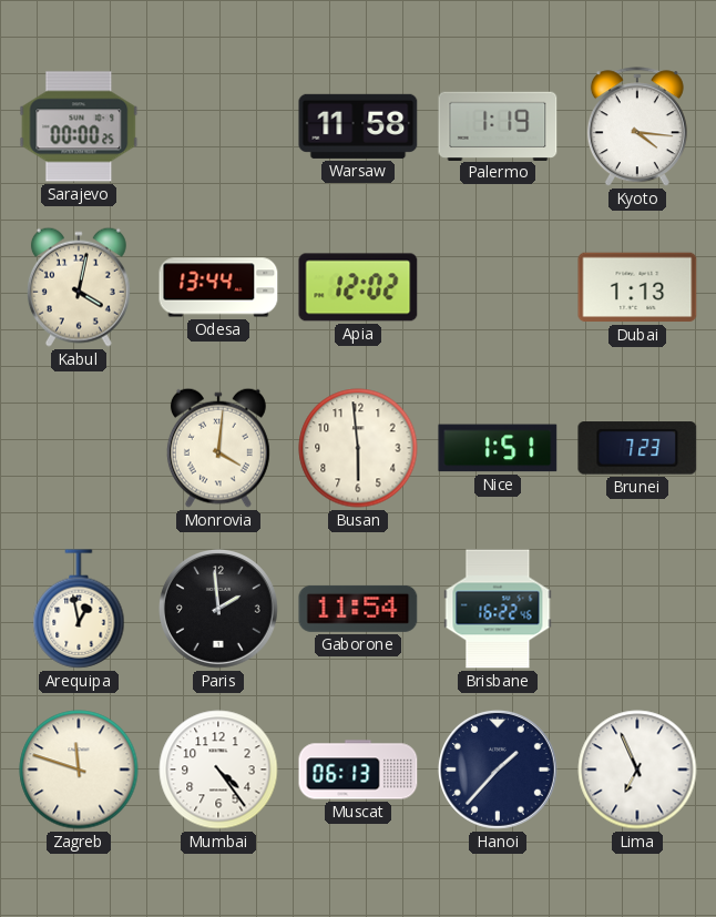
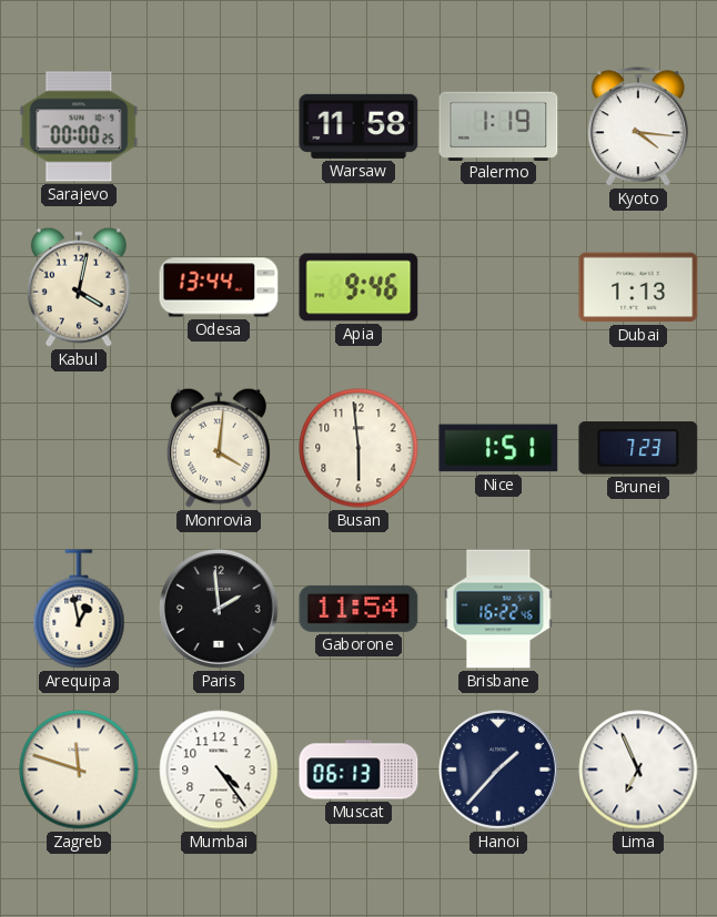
Apia: 12:02 -> 9:46 (358, 287)
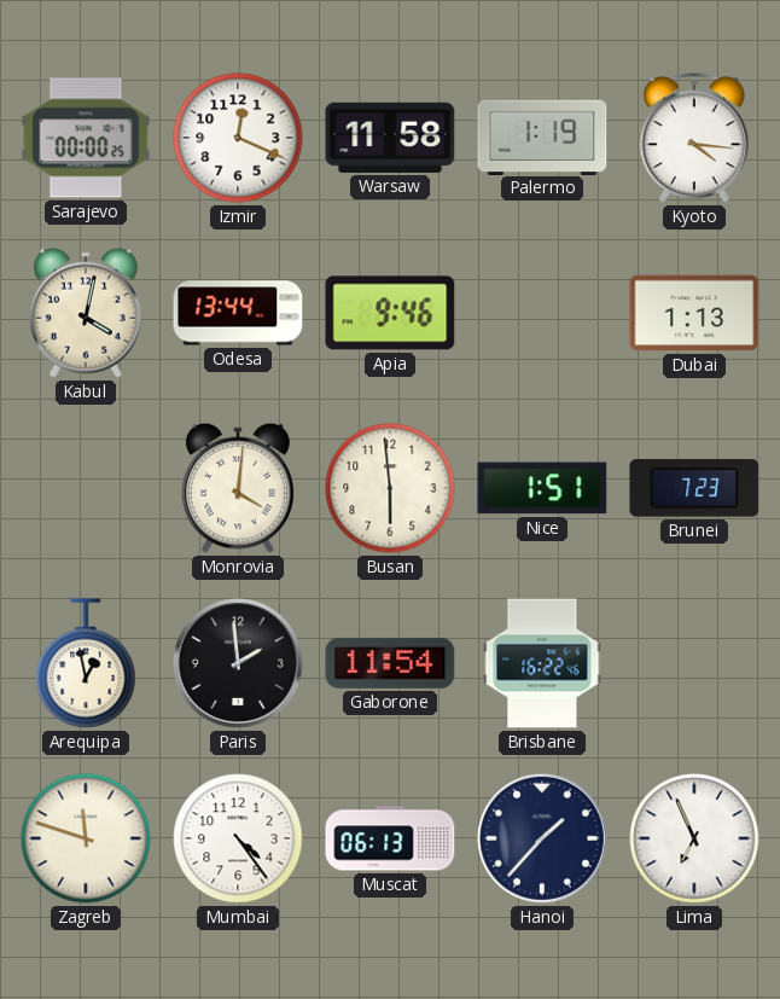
Izmir: none -> 12:19 (238, 138)
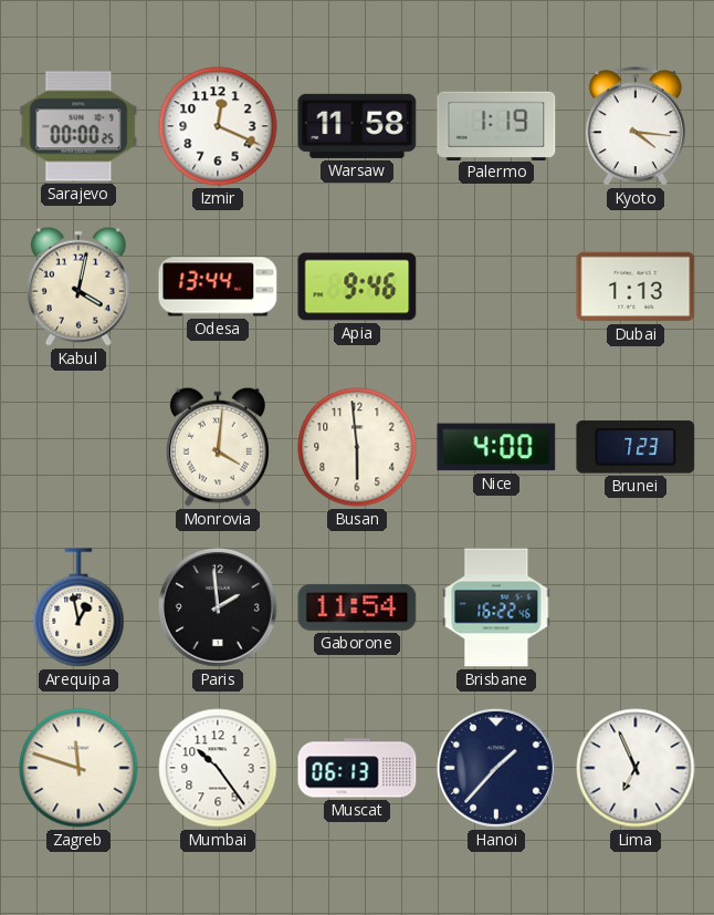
Nice: 1:51 -> 4:00 (496, 447)
Mumbai: 4:24 -> 10:24 (218, 768)
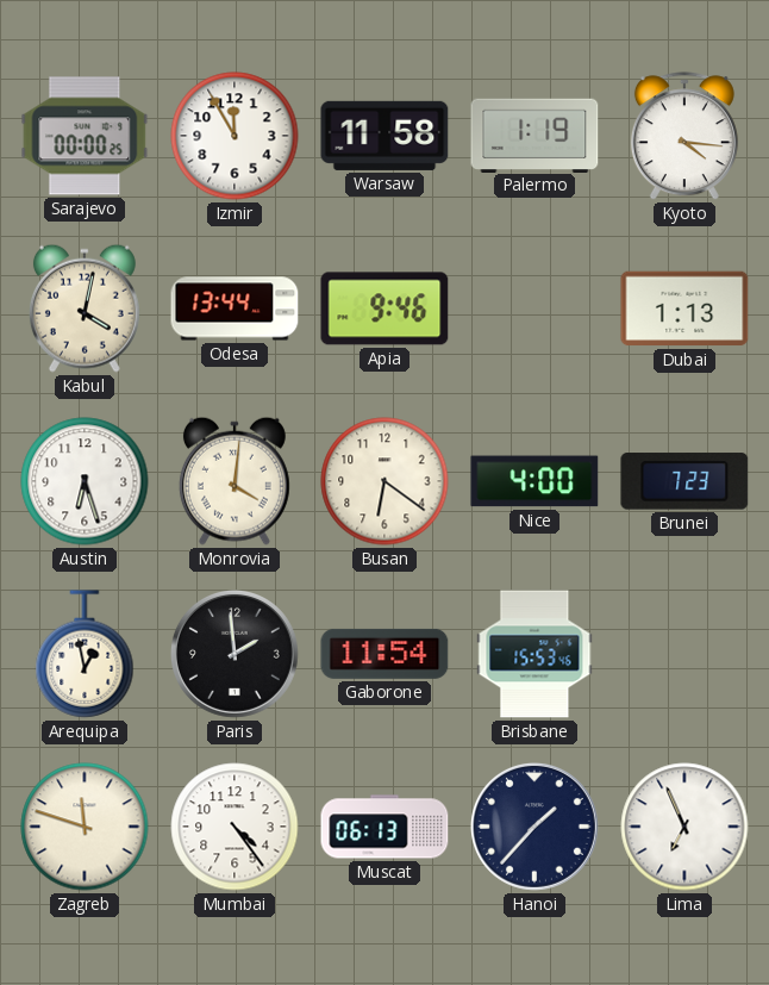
Izmir: 12:19 -> 11:55 (235, 136)
Austin: none -> 6:27 (85, 481)
Busan: 5:59 -> 6:21 (384, 481)
Brisbane: 16:22 -> 15:53 (534, 654)
Mumbai: 10:24 -> 4:24 (235, 827)
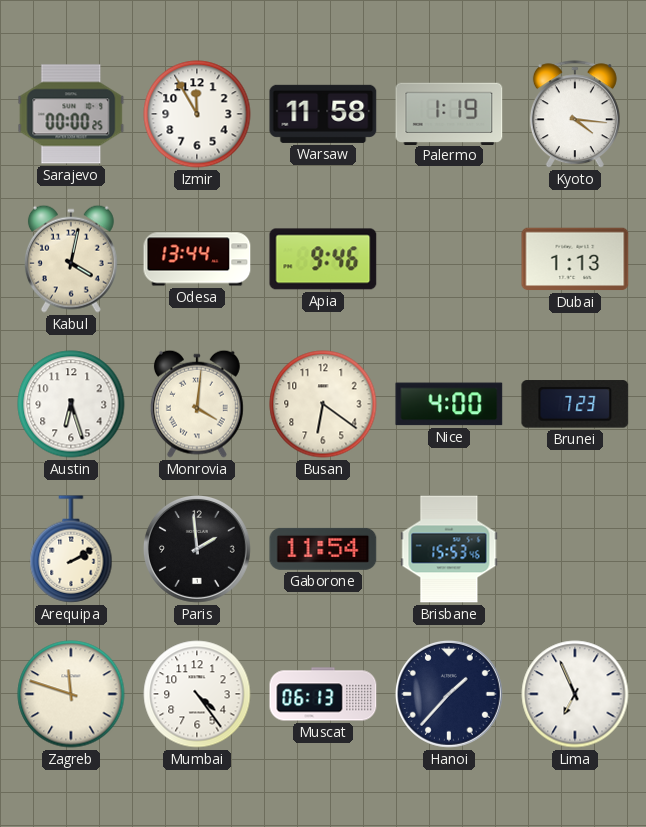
Arequipa: 12:58 -> 2:10 (71, 549)
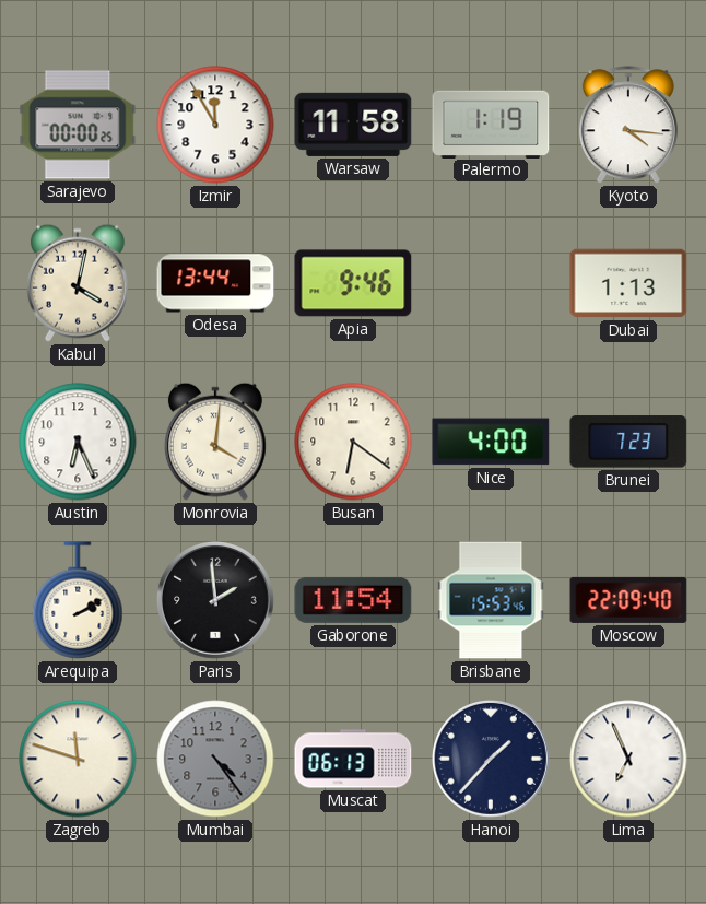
Austin: 6:27 -> 6:26 (78, 442)
Moscow: none -> 22:09 (628, 600)
Mumbai dial: white -> grey (215, 759)
